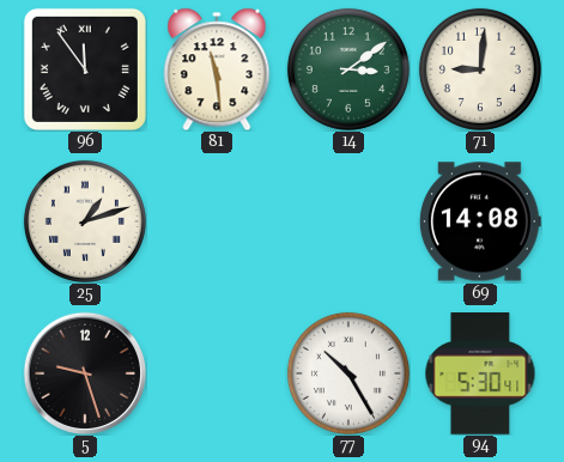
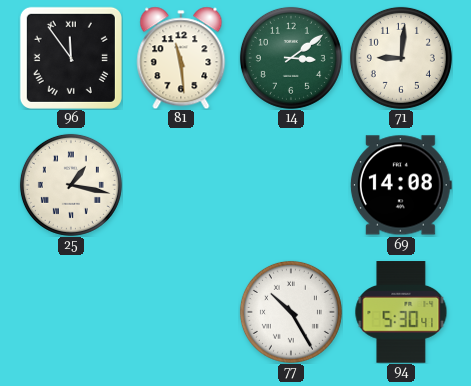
25: 1:12 -> 1:17 (71, 185)
5: 9:27 -> none (85, 373)
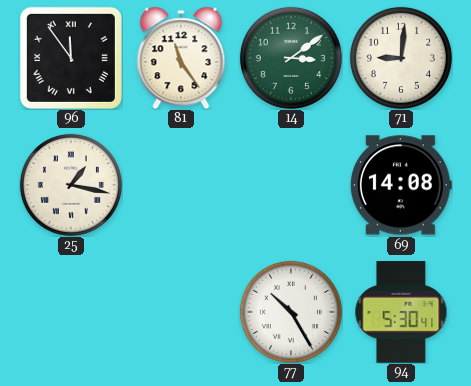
81: 11:29 -> 11:24 (181, 58)
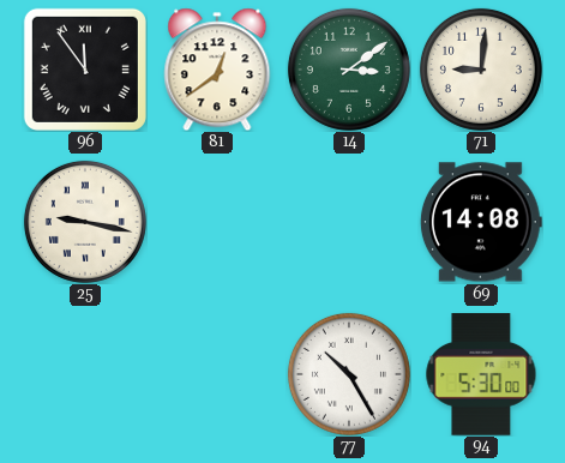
81: 11:24 -> 12:39 (217, 70)
25: 1:17 -> 9:17 (85, 222)
94: 5:30:41 -> 5:30:00 (481, 374)
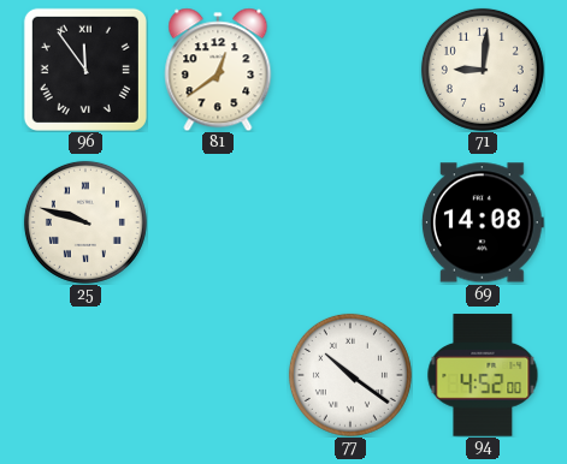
14: 3:09 -> none (349, 70)
25: 9:17 -> 9:48 (85, 222)
77: 10:25 -> 10:21 (350, 375)
94: 5:30 -> 4:52 (483, 375)
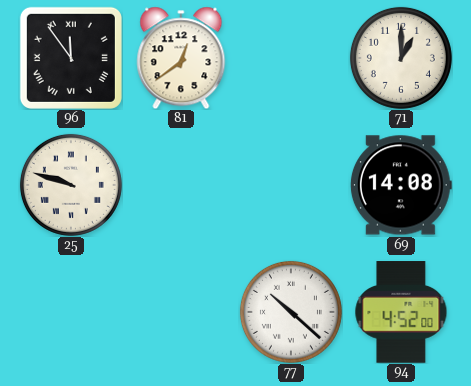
71: 9:01 -> 1:00 (401, 58)
77: 10:21 -> 10:22 (291, 312)
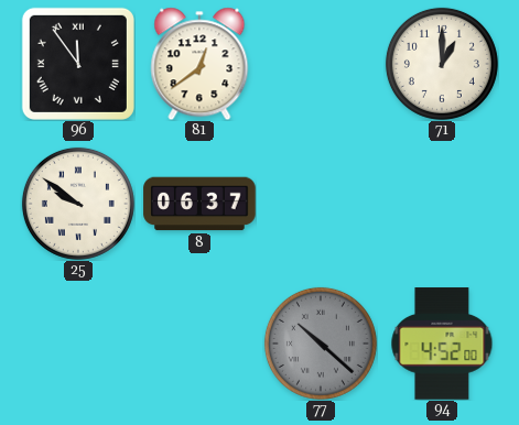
25: 9:48 -> 9:51 (78, 204)
8: none -> 06:37 (199, 204)
69: 14:08 -> none (401, 185)
77 dial: white -> grey (321, 344)
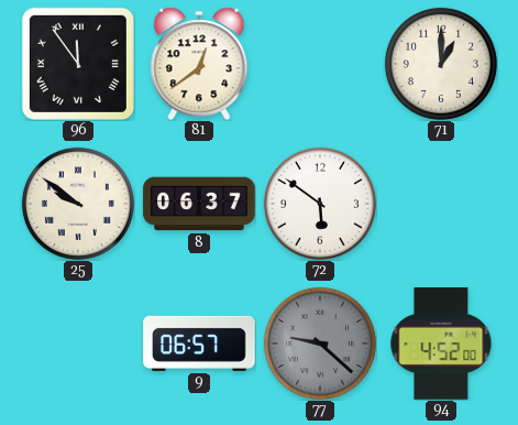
72: none -> 5:51 (320, 204)
9: none -> 06:57 (199, 344)
77: 10:22 -> 9:22 (320, 344)
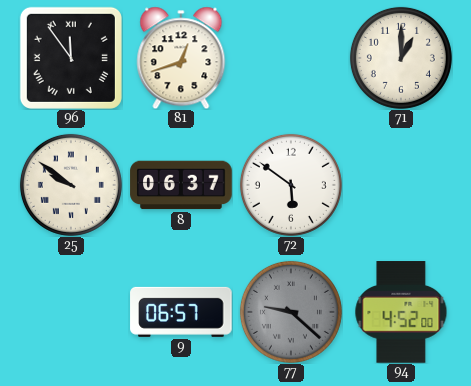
81: 12:39 -> 12:42 (181, 58)
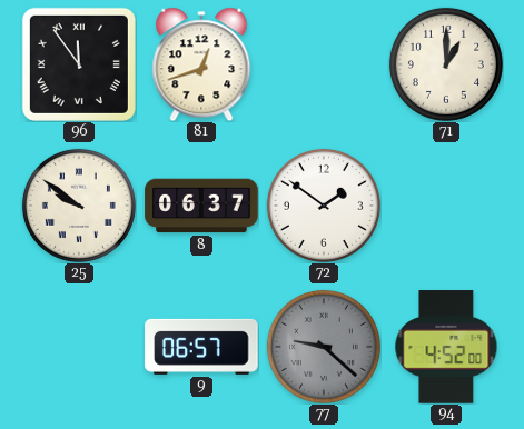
72: 5:51 -> 1:51 (324, 206)
